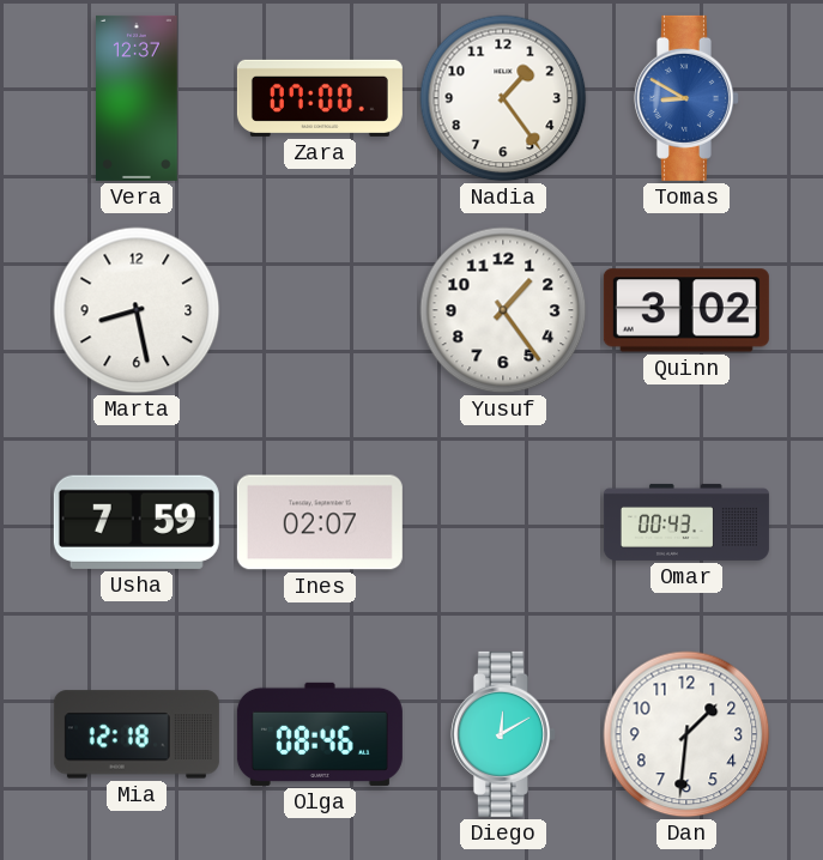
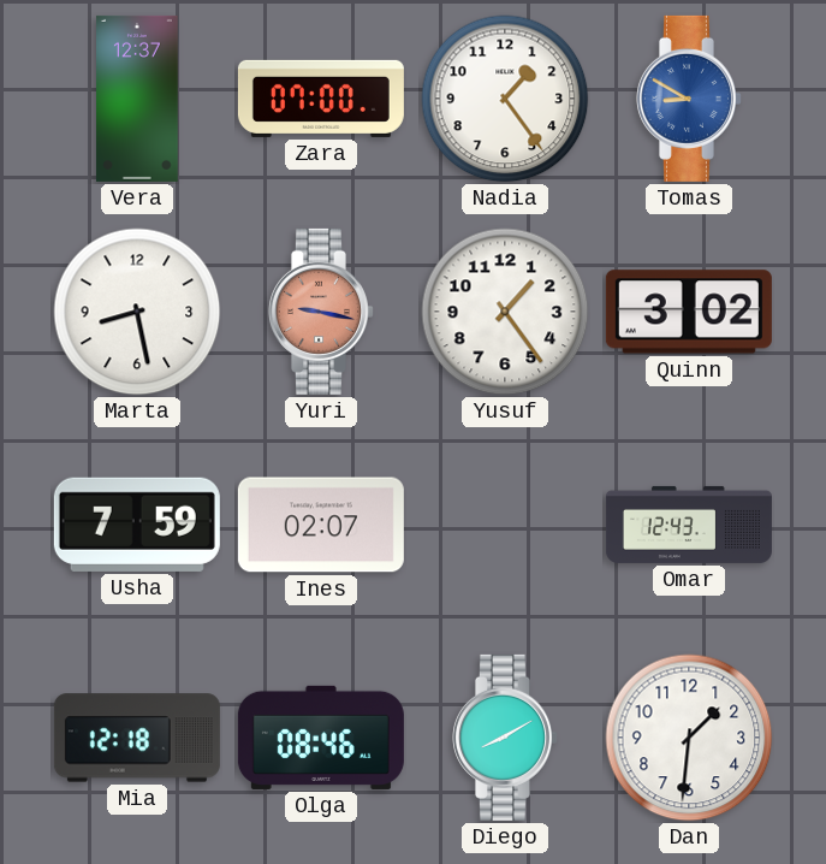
Yuri: none -> 9:17 (321, 312)
Omar: 00:43 -> 12:43 (689, 525)
Diego: 12:10 -> 8:10 (505, 738)
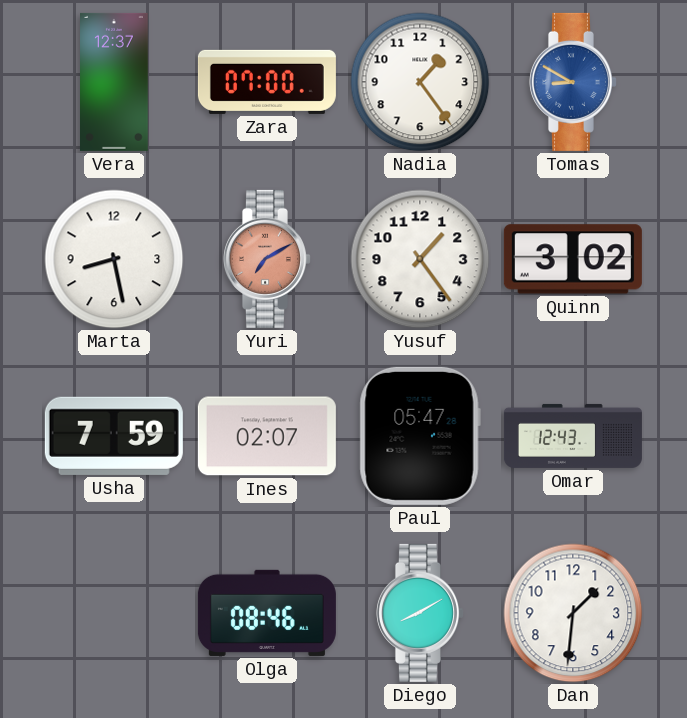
Yuri: 9:17 -> 7:10 (267, 259)
Paul: none -> 05:47 (420, 436)
Mia: 12:18 -> none (137, 738)
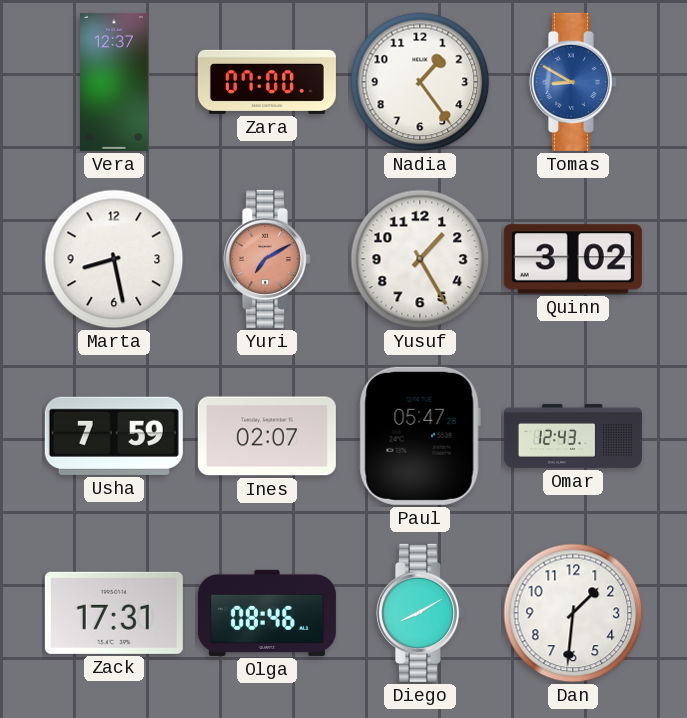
Yusuf: 1:24 -> 1:25 (420, 259)
Zack: none -> 17:31 (114, 613)
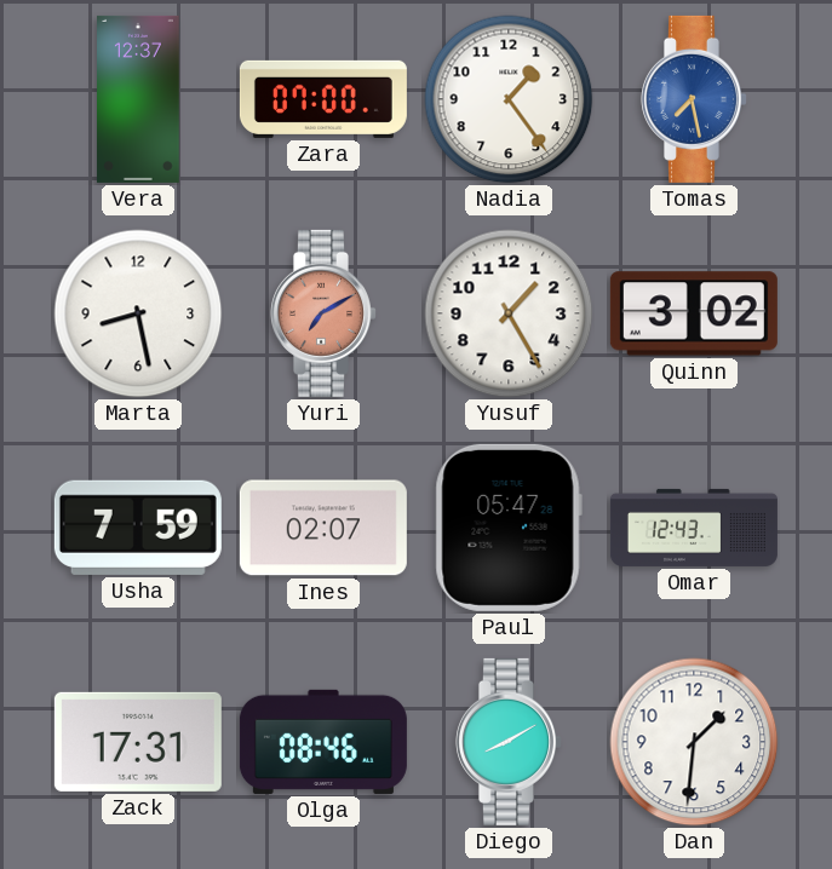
Tomas: 8:50 -> 7:28 (694, 99)
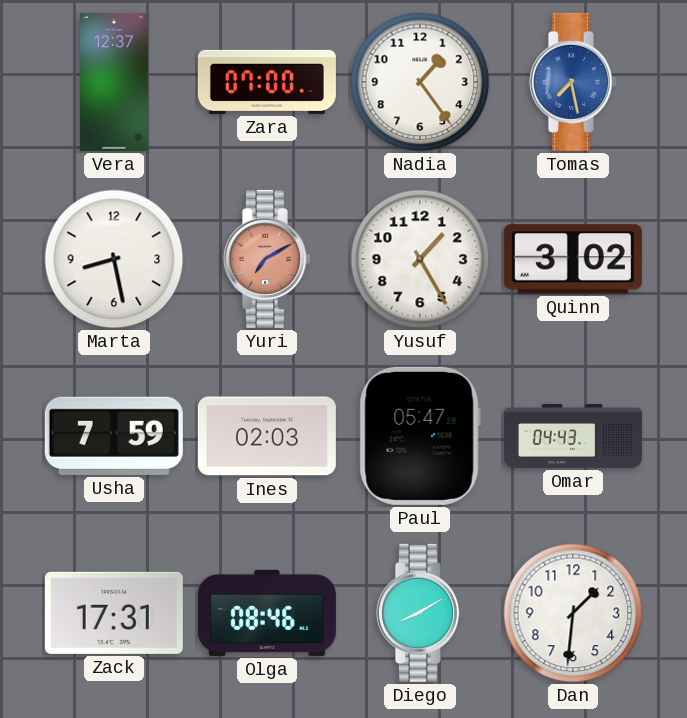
Ines: 02:07 -> 02:03 (267, 436)
Omar: 12:43 -> 04:43 (573, 436)
